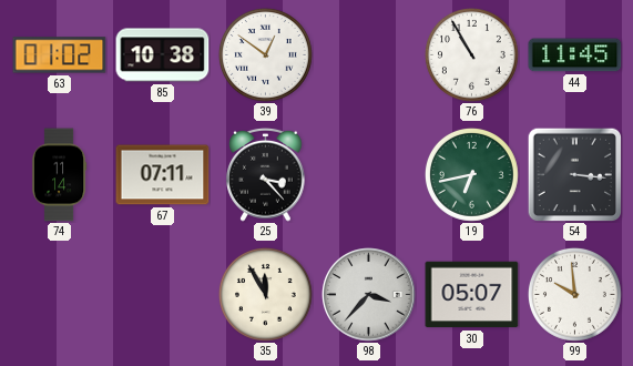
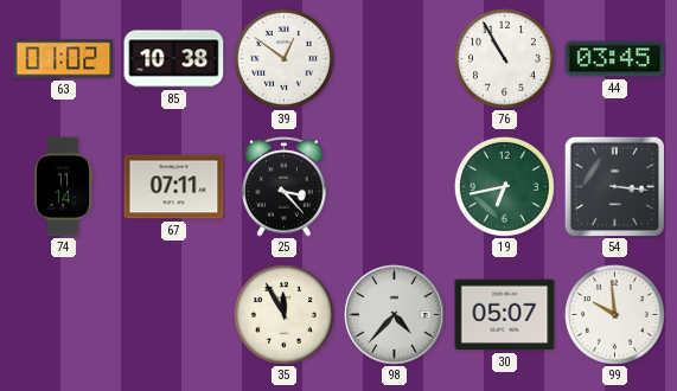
44: 11:45 -> 03:45 (615, 59)
98: 3:37 -> 4:37 (395, 315)
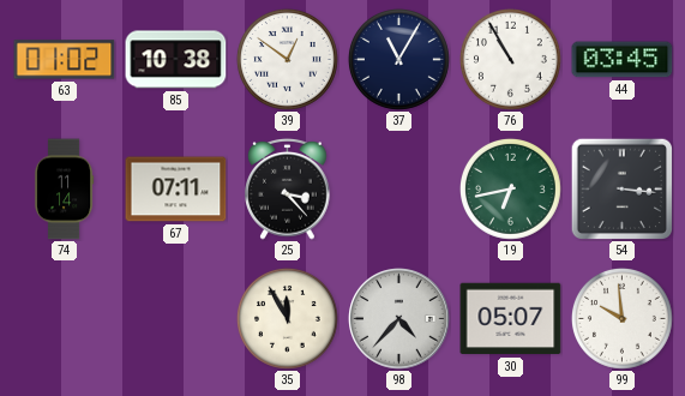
37: none -> 11:05 (398, 59)
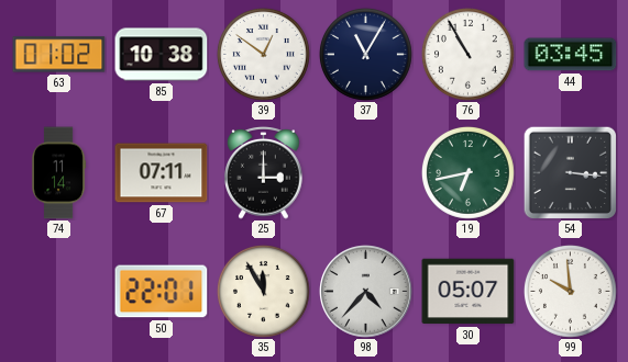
25: 3:23 -> 3:00 (264, 172)
50: none -> 22:01 (162, 292)
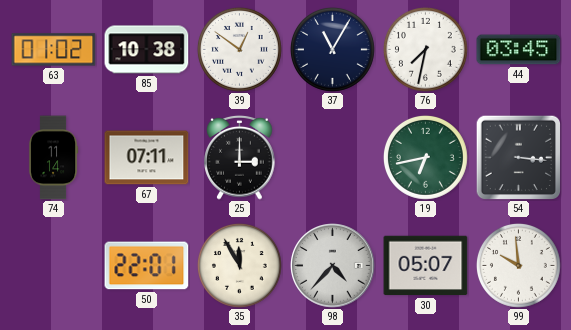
76: 10:55 -> 7:32 (425, 49)
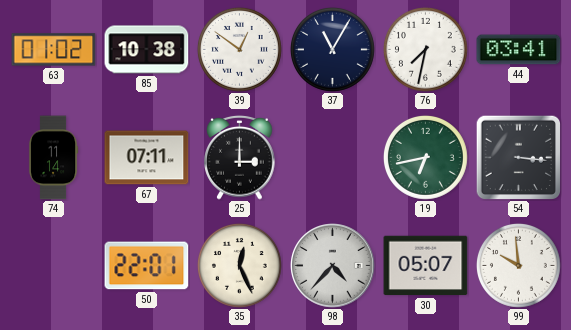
44: 03:45 -> 03:41 (519, 50)
35: 11:55 -> 12:26 (239, 265)
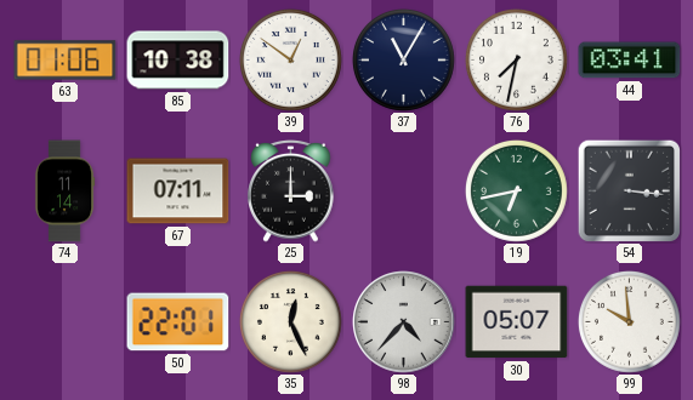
63: 01:02 -> 01:06 (66, 61)
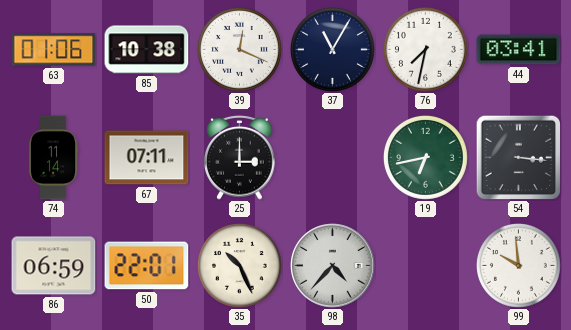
39: 12:51 -> 12:19 (239, 49)
86: none -> 06:59 (54, 266)
35: 12:26 -> 10:26 (239, 265)
30: 05:07 -> none (517, 322)
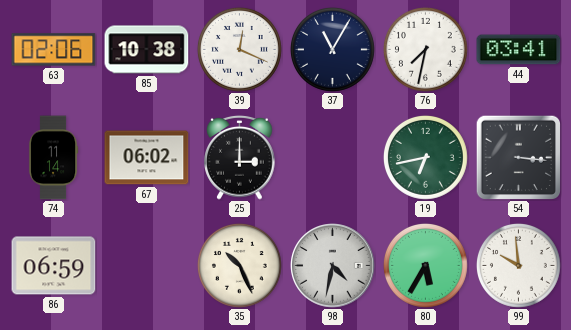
63: 01:06 -> 02:06 (54, 50)
67: 07:11 -> 06:02 (147, 158)
50: 22:01 -> none (147, 266)
98: 4:37 -> 4:32 (333, 266)
80: none -> 5:35 (425, 265)
